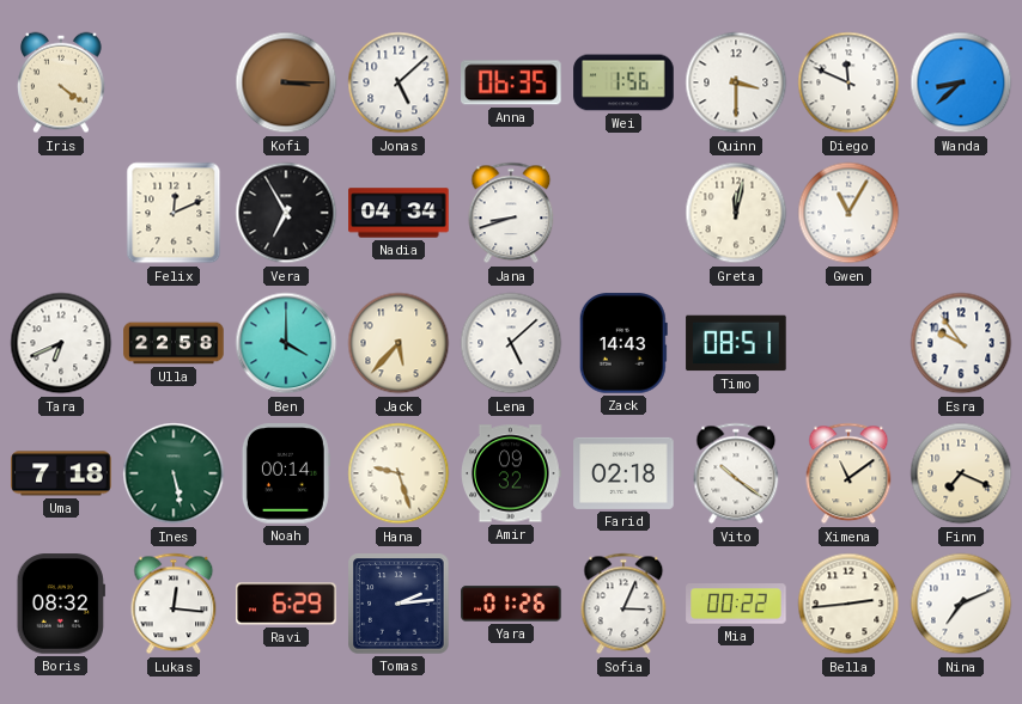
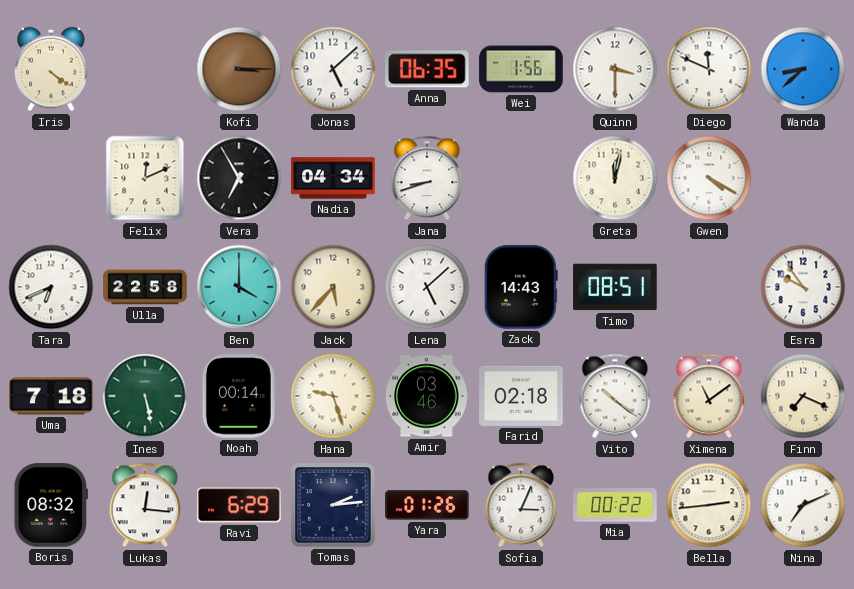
Gwen: 11:05 -> 4:20 (709, 178)
Amir: 09:32 -> 03:46 (428, 396)
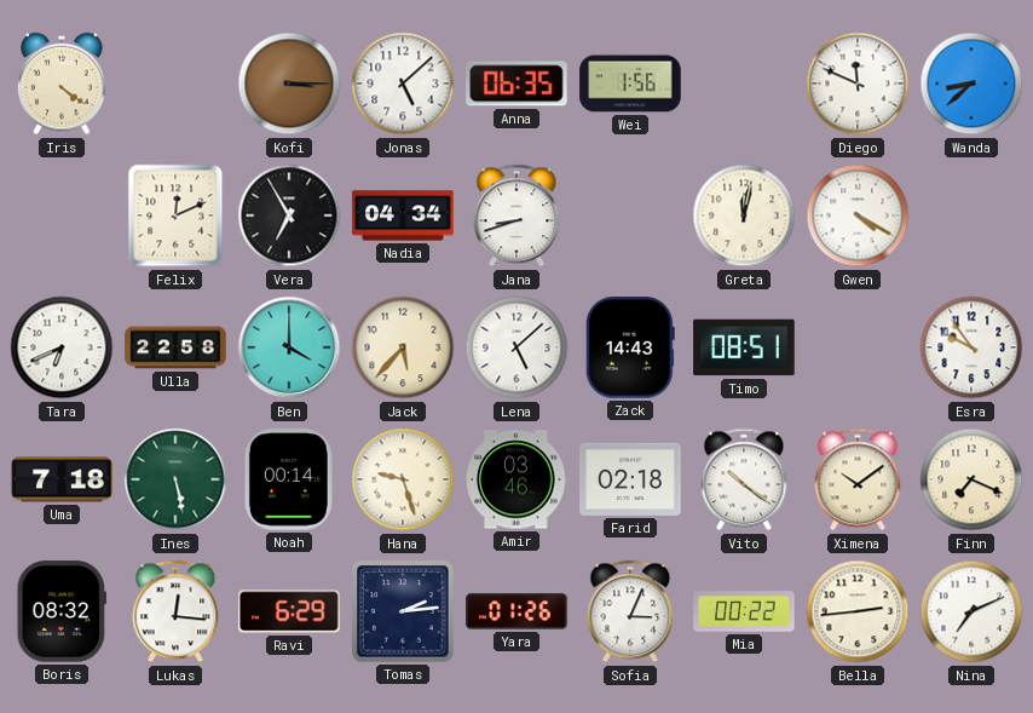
Quinn: 3:30 -> none (615, 69)
Ximena: 11:09 -> 10:09 (858, 479)
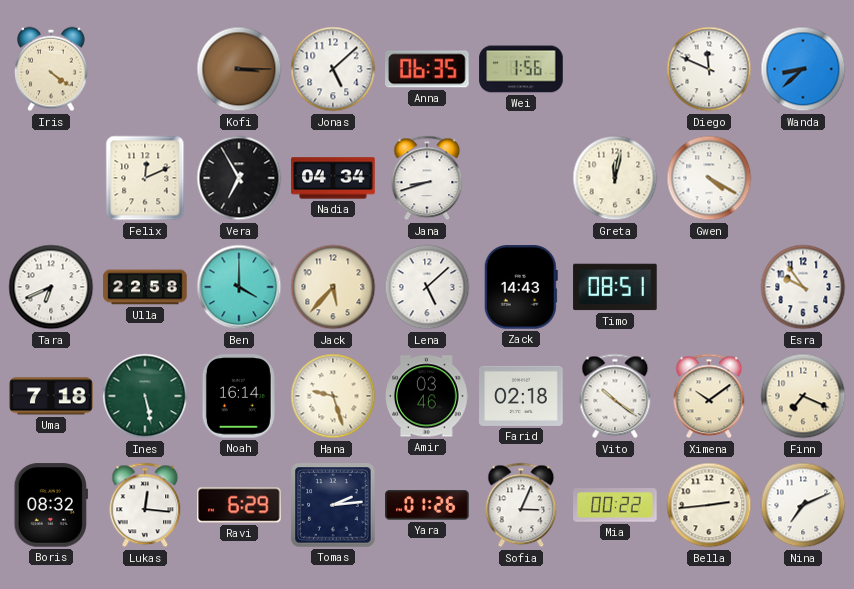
Noah: 00:14 -> 16:14 (239, 396)
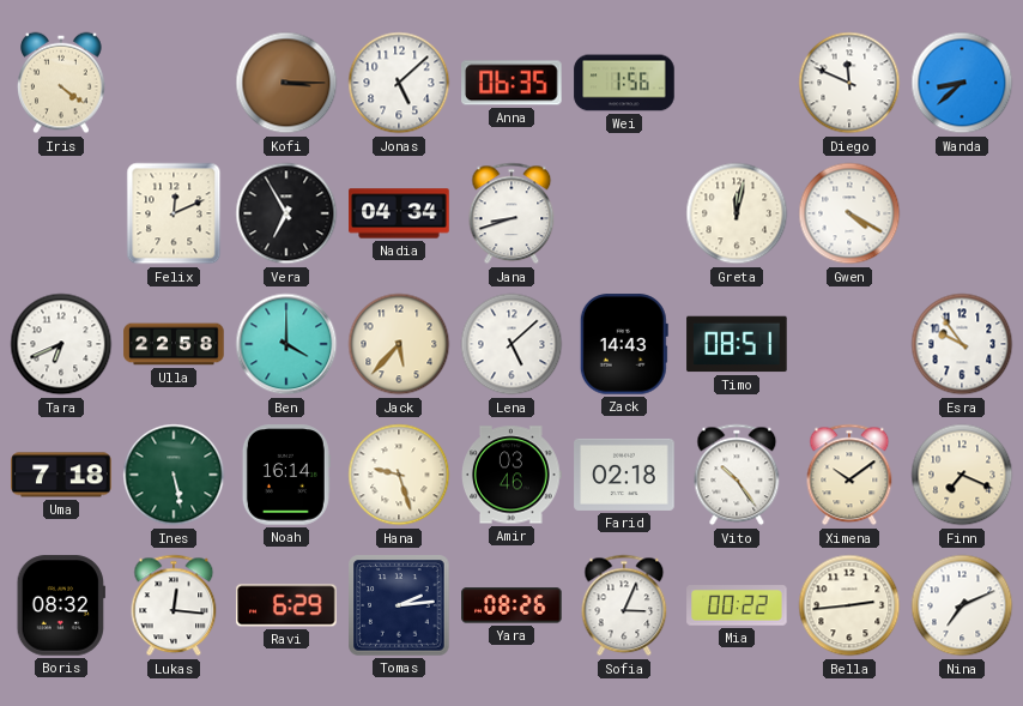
Vito: 10:21 -> 10:24 (737, 475)
Yara: 01:26 -> 08:26 (512, 605)
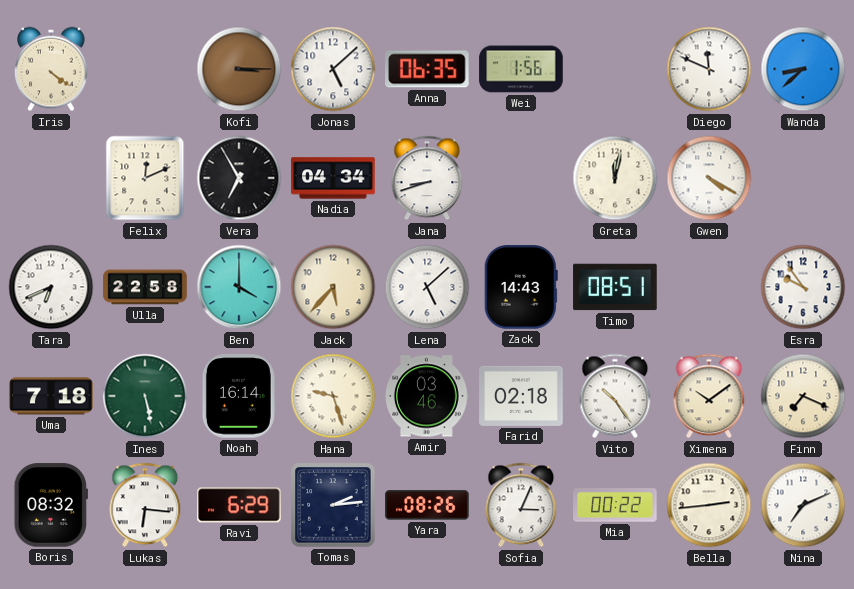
Lukas: 12:16 -> 6:16 (145, 505)
